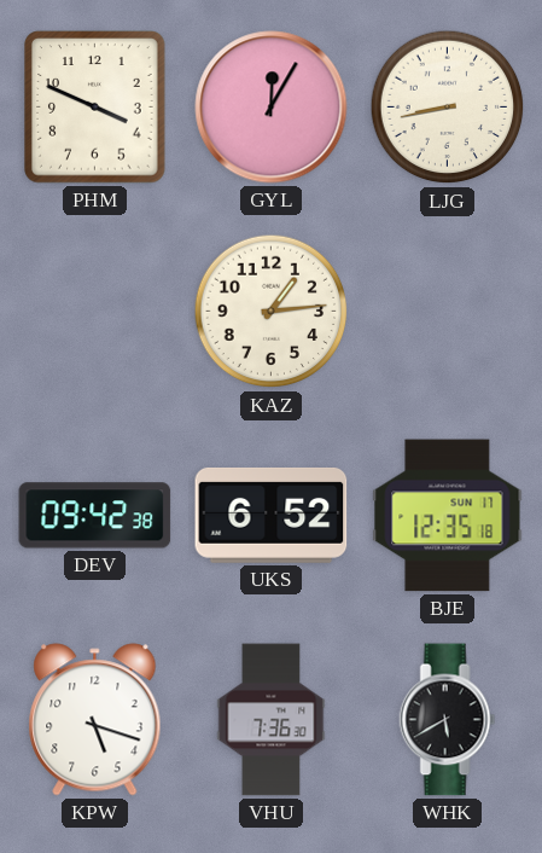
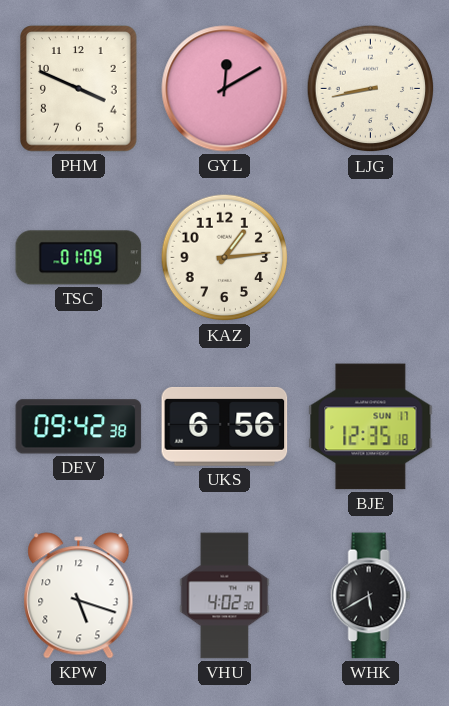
GYL: 12:05 -> 12:10 (225, 89)
TSC: none -> 01:09 (79, 258)
UKS: 6:52 -> 6:56 (225, 426)
VHU: 7:36 -> 4:02 (225, 596)
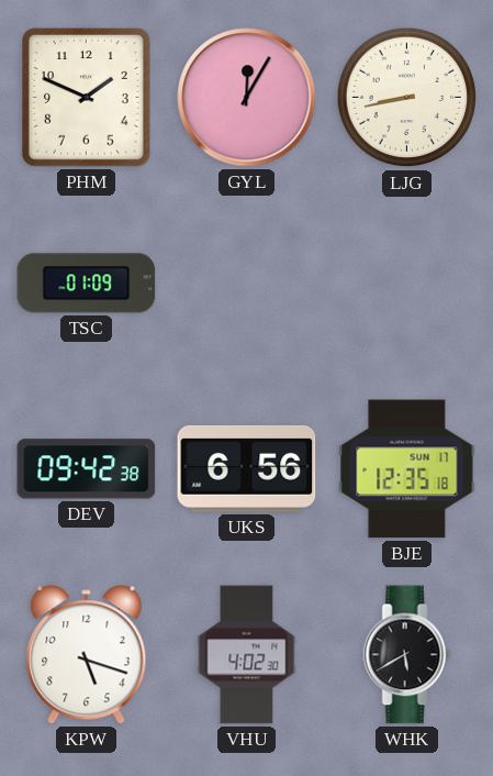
PHM: 3:49 -> 1:49 (87, 98)
GYL: 12:10 -> 12:05 (247, 98)
KAZ: 1:14 -> none (225, 258)
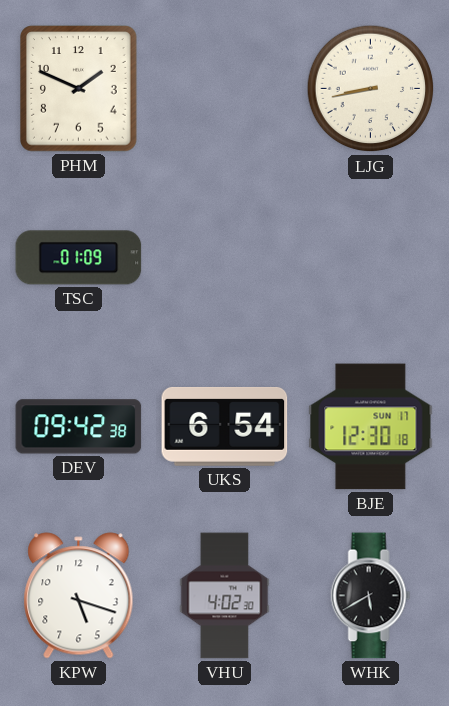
GYL: 12:05 -> none (247, 98)
UKS: 6:56 -> 6:54 (225, 426)
BJE: 12:35 -> 12:30 (371, 427)
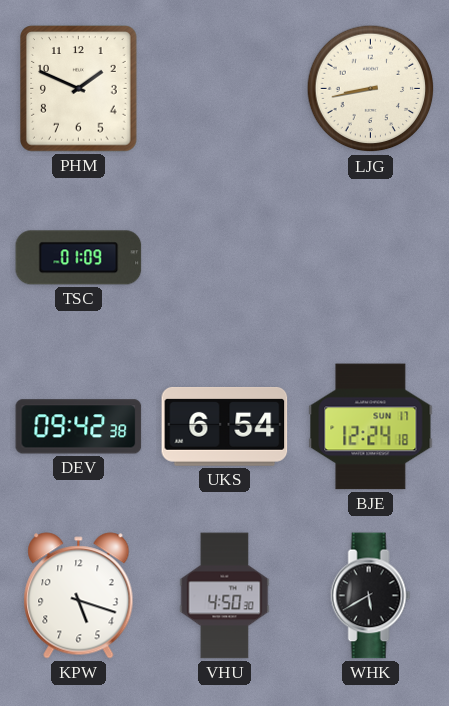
BJE: 12:30 -> 12:24 (371, 427)
VHU: 4:02 -> 4:50 (225, 596)
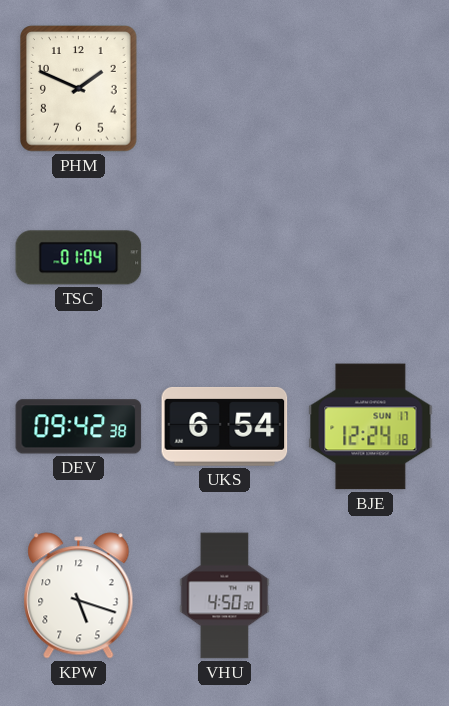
LJG: 8:43 -> none (371, 89)
TSC: 01:09 -> 01:04 (79, 258)
WHK: 5:40 -> none (371, 596)
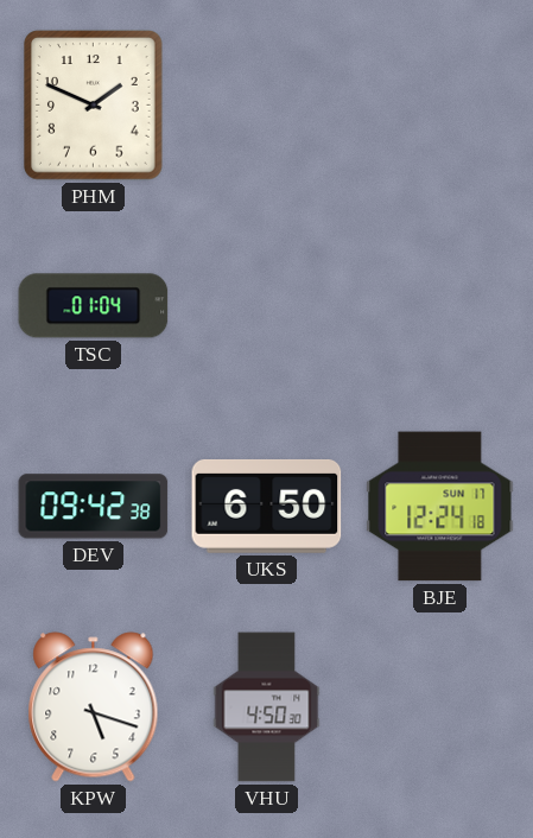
UKS: 6:54 -> 6:50 (267, 506)
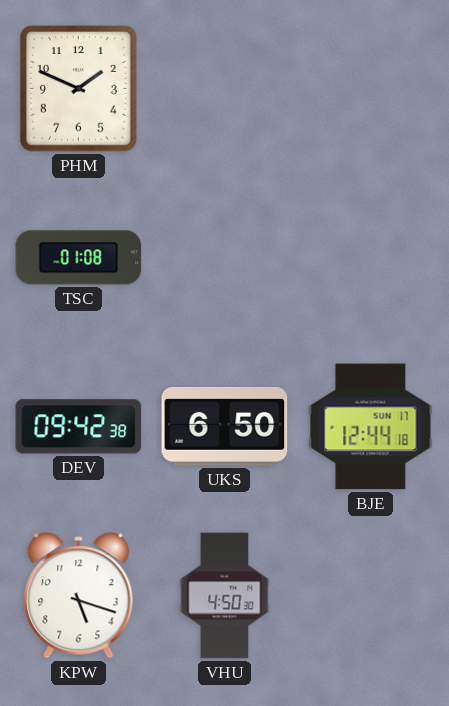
TSC: 01:04 -> 01:08 (79, 258)
BJE: 12:24 -> 12:44 (371, 427)
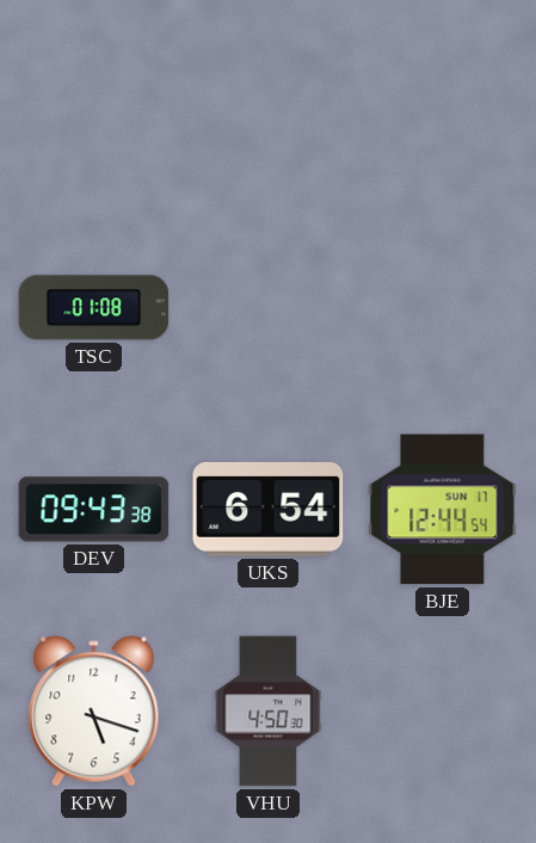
PHM: 1:49 -> none (79, 89)
DEV: 09:42 -> 09:43 (94, 510)
UKS: 6:50 -> 6:54 (269, 509)
BJE: 12:44:18 -> 12:44:54 (443, 510)
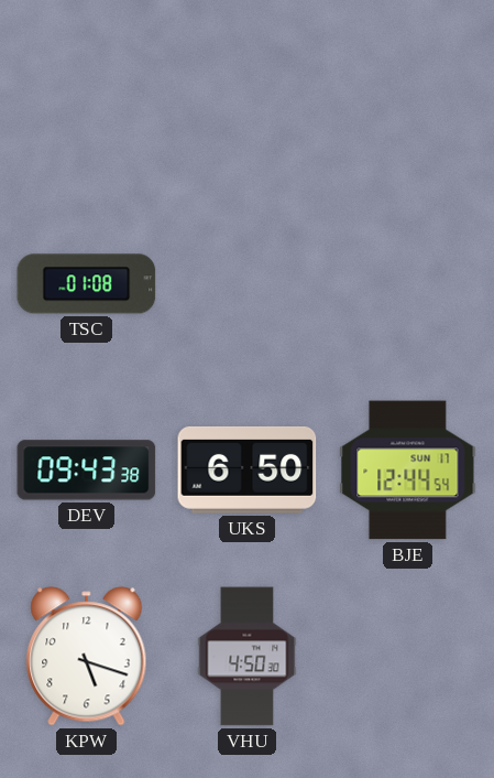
UKS: 6:54 -> 6:50 (248, 469)
